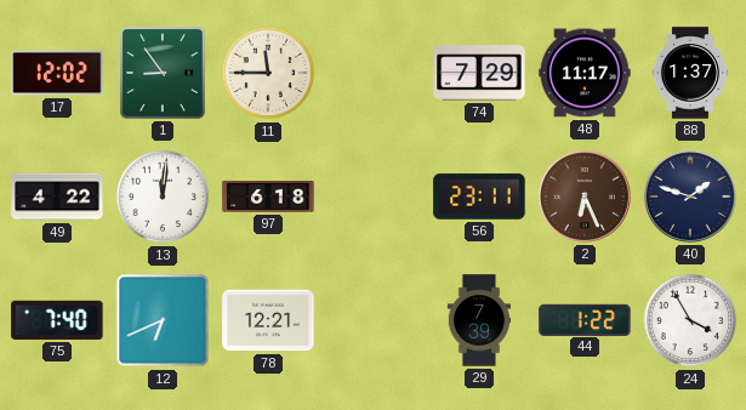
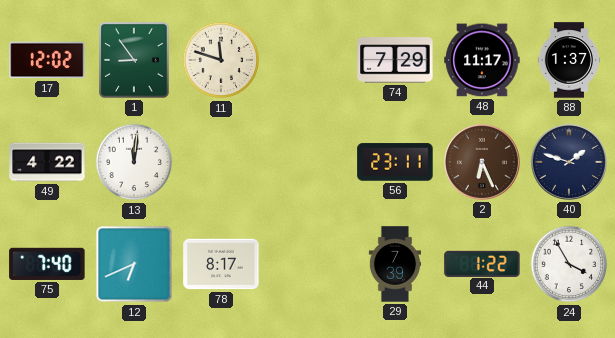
11: 11:45 -> 11:48 (221, 60)
97: 6:18 -> none (268, 197)
78: 12:21 -> 8:17 (221, 264)
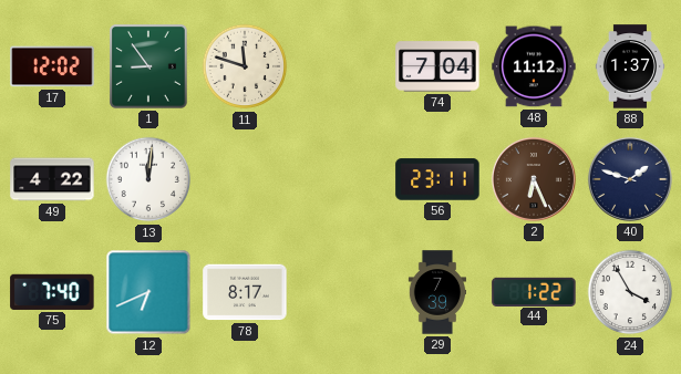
74: 7:29 -> 7:04 (437, 66)
48: 11:17 -> 11:12 (534, 66)
